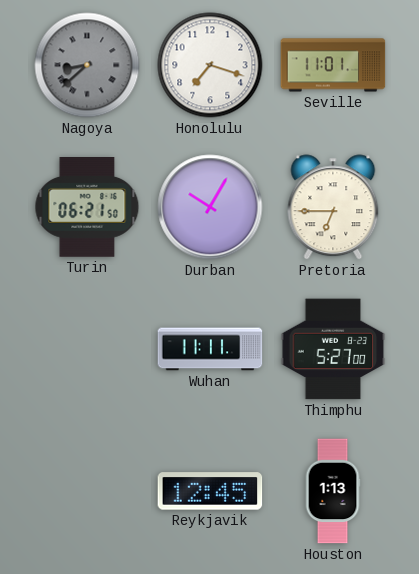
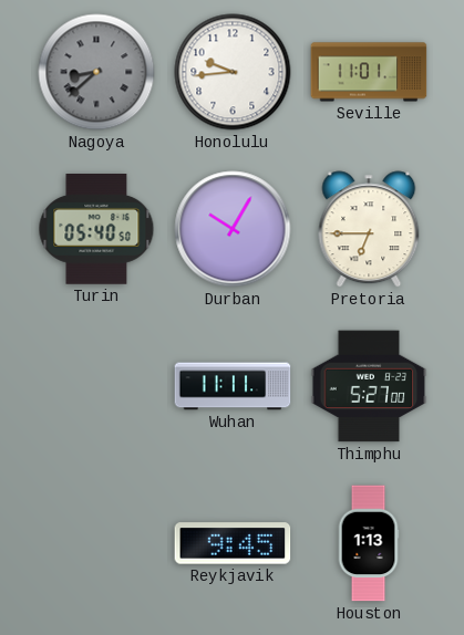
Honolulu: 7:18 -> 9:44 (233, 72)
Turin: 06:21 -> 05:40 (96, 230)
Reykjavik: 12:45 -> 9:45 (233, 543)
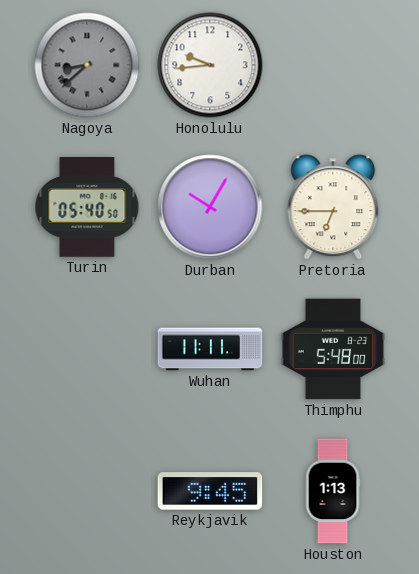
Seville: 11:01 -> none (369, 72)
Thimphu: 5:27 -> 5:48 (333, 349)
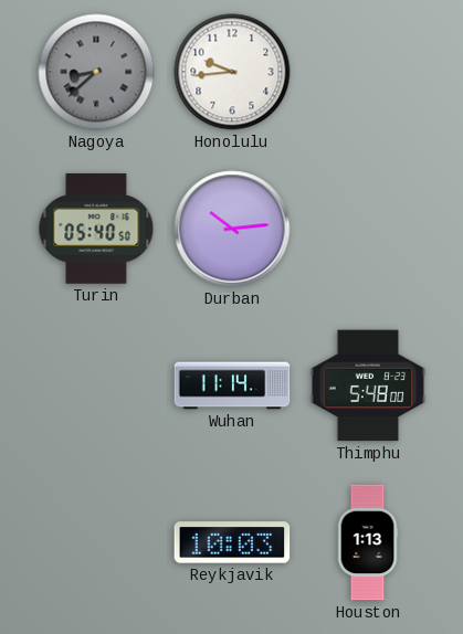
Durban: 10:05 -> 10:14 (232, 229)
Pretoria: 6:45 -> none (333, 207)
Wuhan: 11:11 -> 11:14 (232, 385)
Reykjavik: 9:45 -> 10:03 (232, 542)
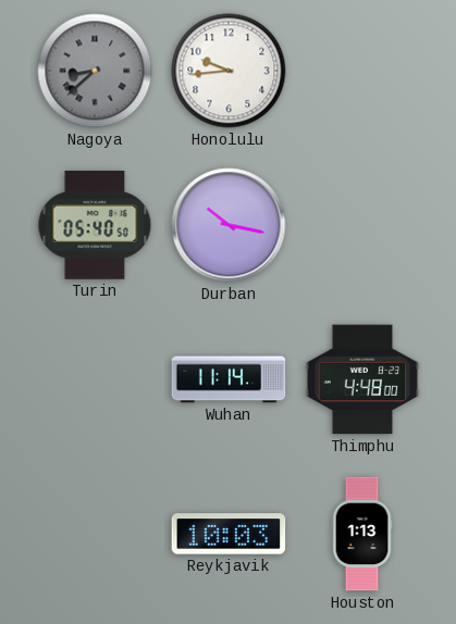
Durban: 10:14 -> 10:17 (229, 225)
Thimphu: 5:48 -> 4:48 (362, 379)
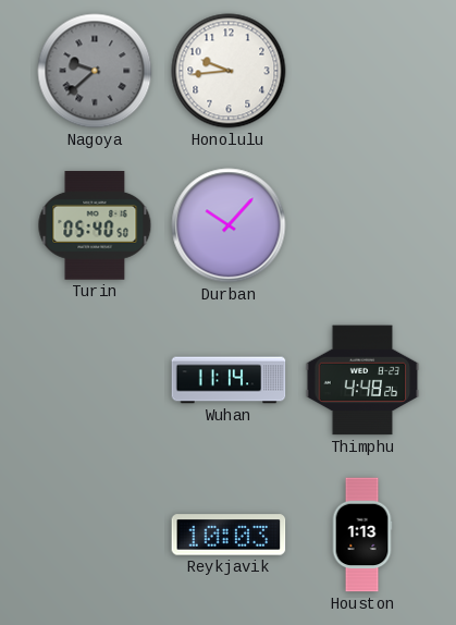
Nagoya: 8:38 -> 9:38 (95, 71)
Durban: 10:17 -> 10:07 (229, 225)
Thimphu: 4:48:00 -> 4:48:26 (362, 380)
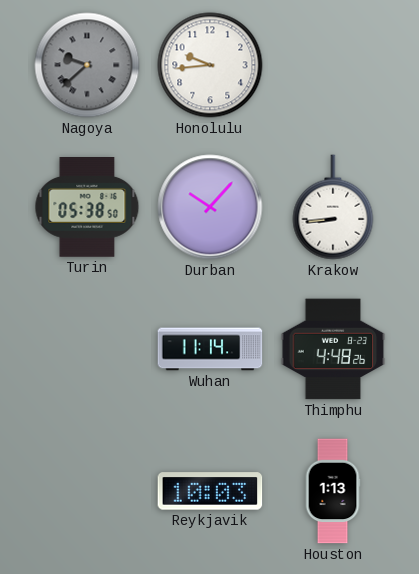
Turin: 05:40 -> 05:38 (87, 208)
Krakow: none -> 8:44 (333, 207)
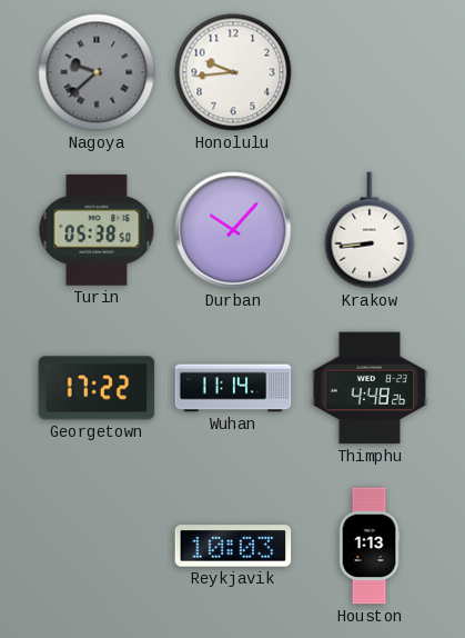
Georgetown: none -> 17:22 (97, 388)
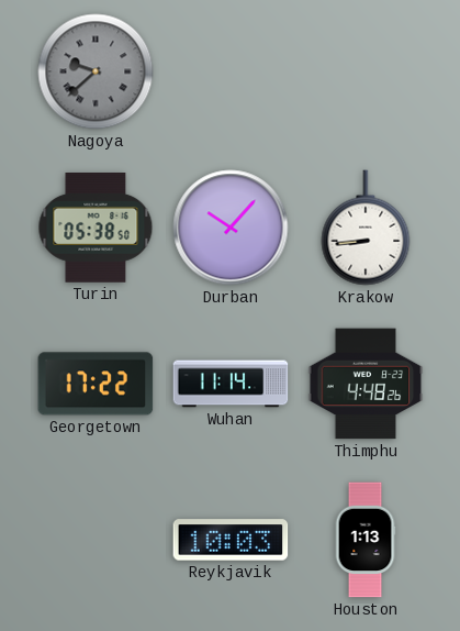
Honolulu: 9:44 -> none (233, 72)
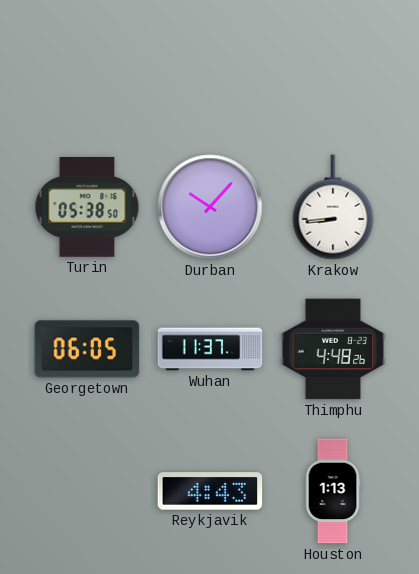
Nagoya: 9:38 -> none (96, 71)
Georgetown: 17:22 -> 06:05 (87, 349)
Wuhan: 11:14 -> 11:37 (210, 349)
Reykjavik: 10:03 -> 4:43 (210, 491)
